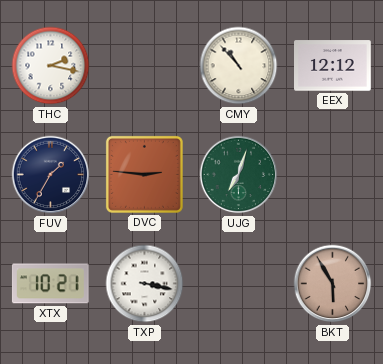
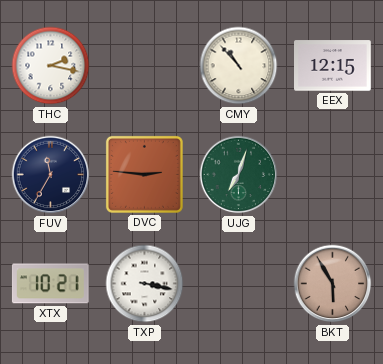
EEX: 12:12 -> 12:15 (333, 66)
FUV: 1:35 -> 11:35 (51, 175)
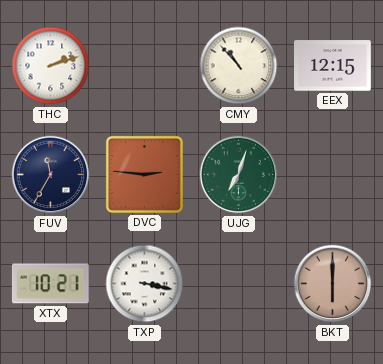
THC: 2:17 -> 2:12 (51, 66)
BKT: 5:55 -> 6:00 (333, 284)
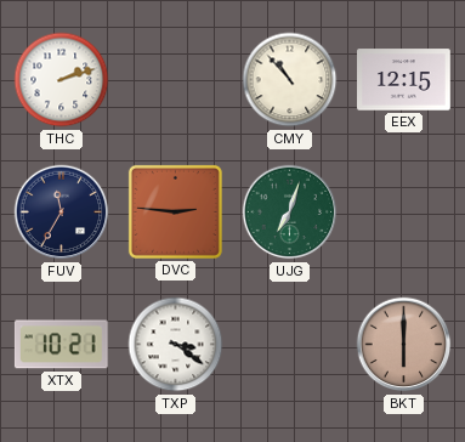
TXP: 3:17 -> 3:21 (176, 345)
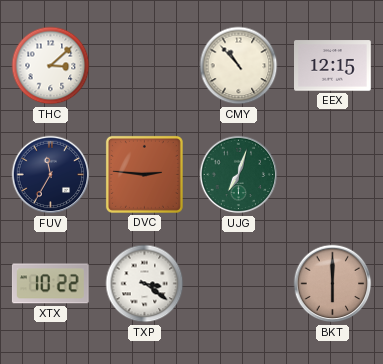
THC: 2:12 -> 3:08 (51, 66)
XTX: 10:21 -> 10:22 (50, 284)
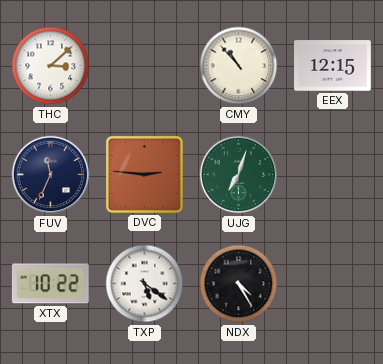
FUV: 11:35 -> 11:34 (51, 175)
TXP: 3:21 -> 5:21 (145, 284)
NDX: none -> 4:25 (239, 284)
BKT: 6:00 -> none (333, 284)
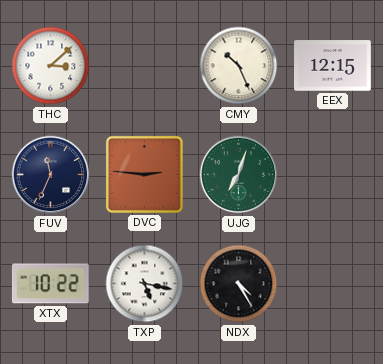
CMY: 10:53 -> 10:26 (239, 66)
TXP: 5:21 -> 5:17 (145, 284)
